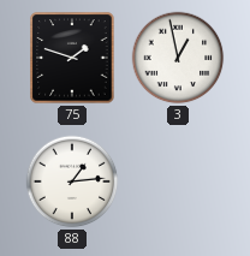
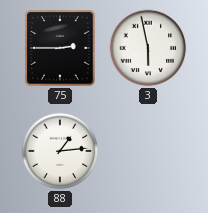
75: 1:48 -> 2:45 (60, 48)
3: 12:58 -> 5:58 (148, 48)
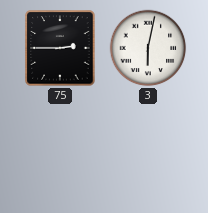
3: 5:58 -> 6:02 (148, 48)
88: 1:14 -> none (60, 151)
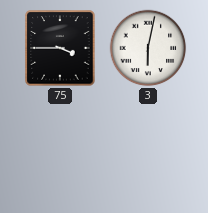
75: 2:45 -> 3:45 (60, 48)
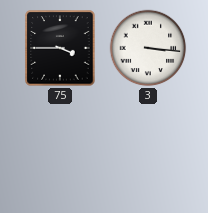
3: 6:02 -> 3:16 (148, 48)
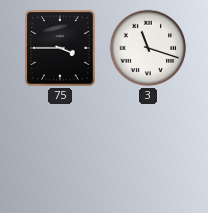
3: 3:16 -> 11:18 (148, 48)
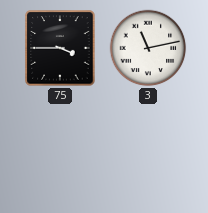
3: 11:18 -> 11:13 (148, 48)
